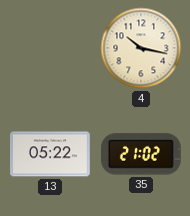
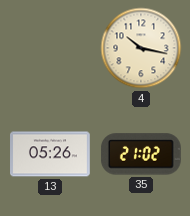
13: 05:22 -> 05:26 (51, 154)
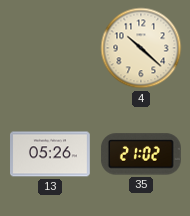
4: 10:17 -> 10:22 (141, 48)
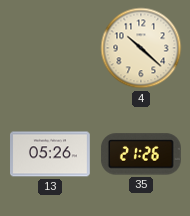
35: 21:02 -> 21:26 (141, 154)
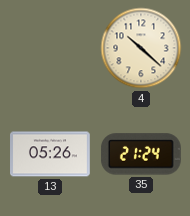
35: 21:26 -> 21:24 (141, 154)
